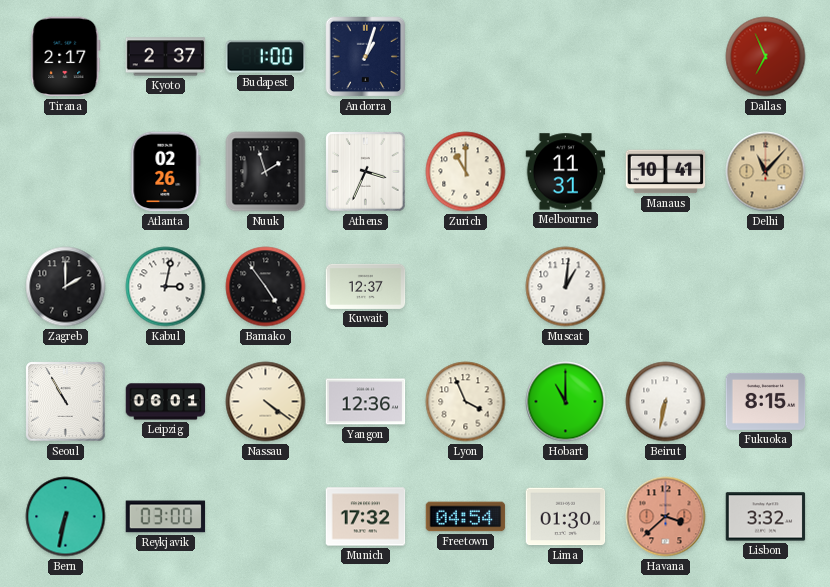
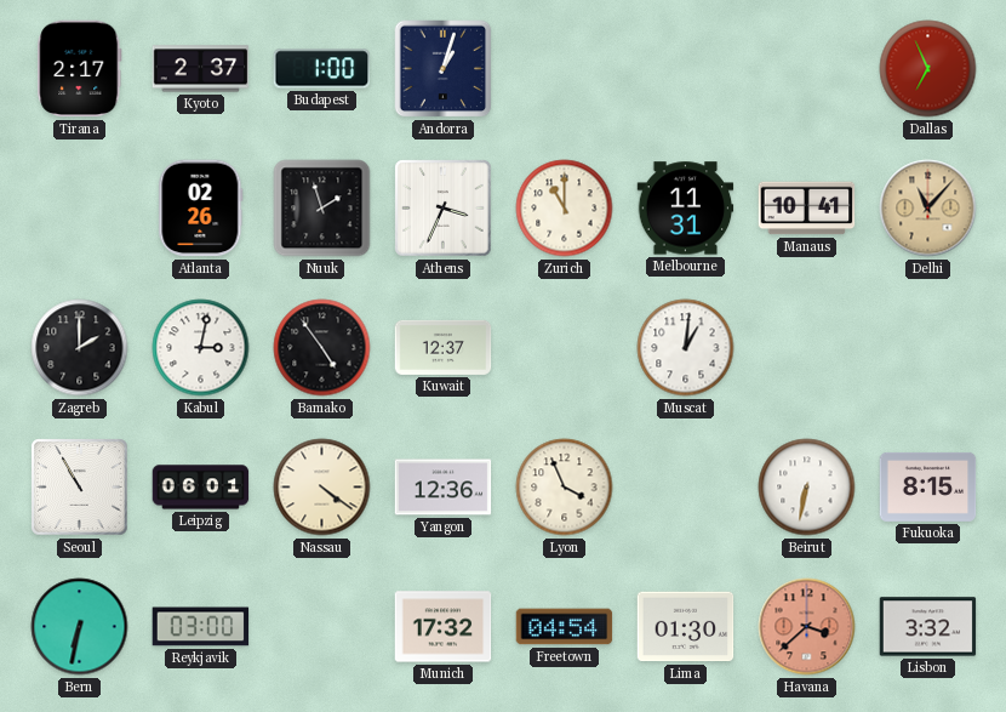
Hobart: 11:00 -> none (566, 402)
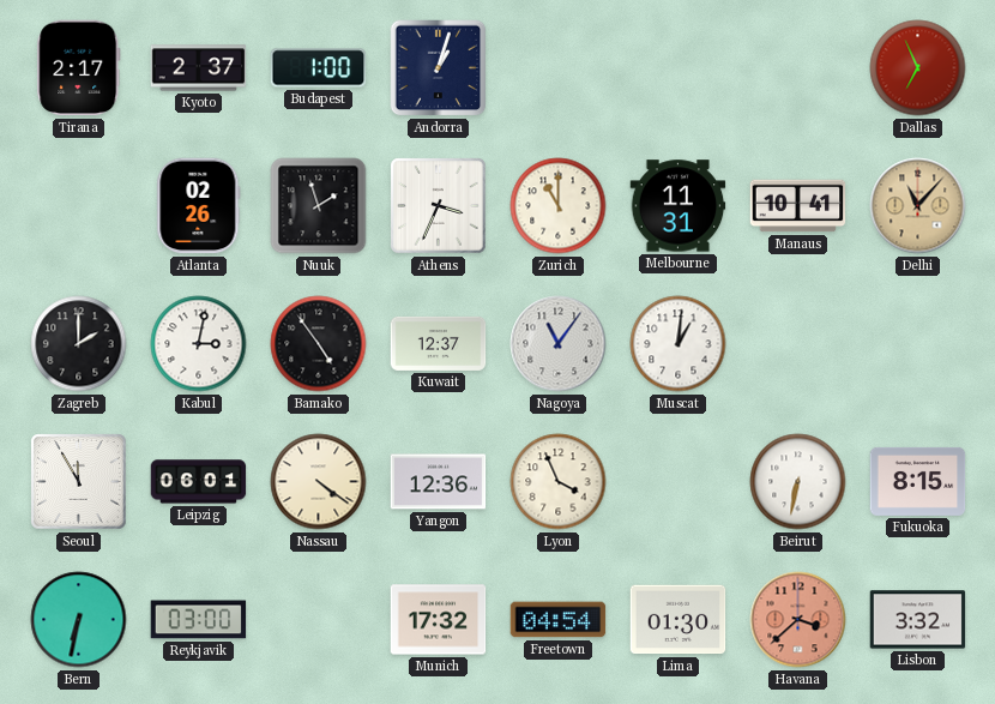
Nagoya: none -> 11:06 (559, 344)
Seoul: 10:55 -> 11:55 (79, 482)
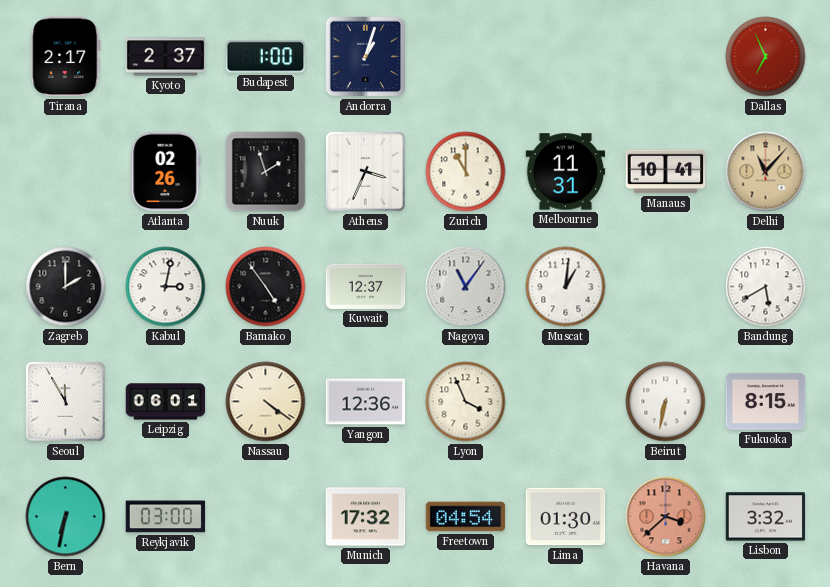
Bandung: none -> 5:40 (766, 287)
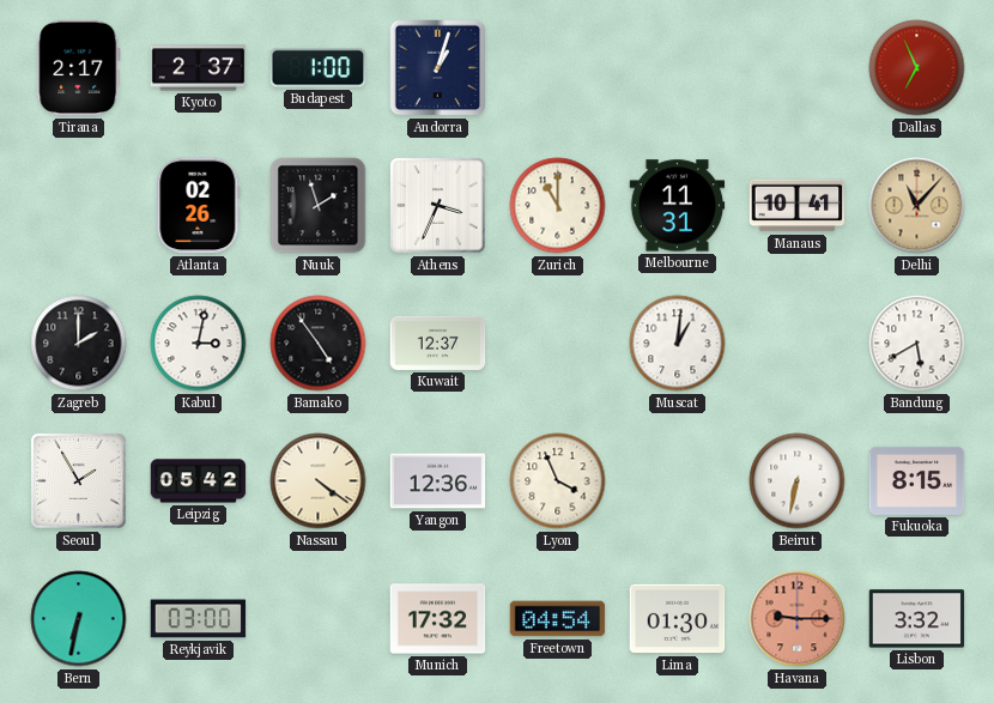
Nagoya: 11:06 -> none (466, 287)
Seoul: 11:55 -> 1:55 (79, 481)
Leipzig: 06:01 -> 05:42 (199, 481)
Havana: 3:38 -> 9:15 (798, 619)
